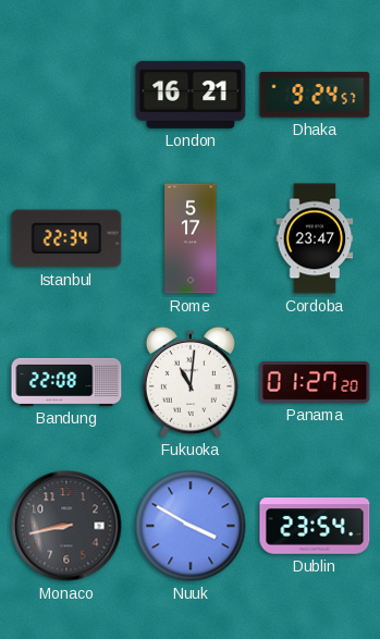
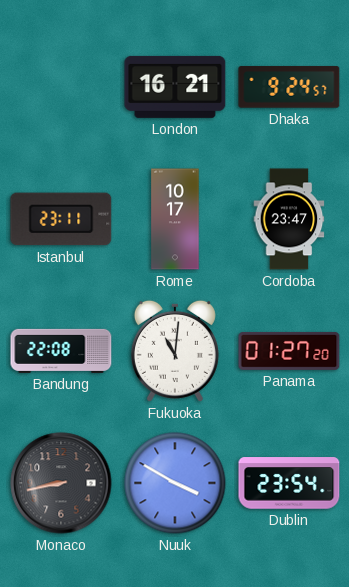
Istanbul: 22:34 -> 23:11 (61, 219)
Rome: 5:17 -> 10:17 (175, 219)
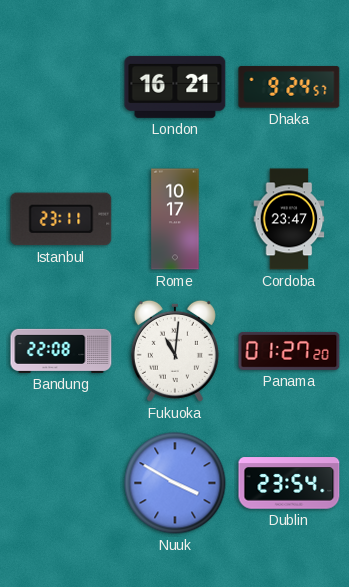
Monaco: 8:43 -> none (61, 483)
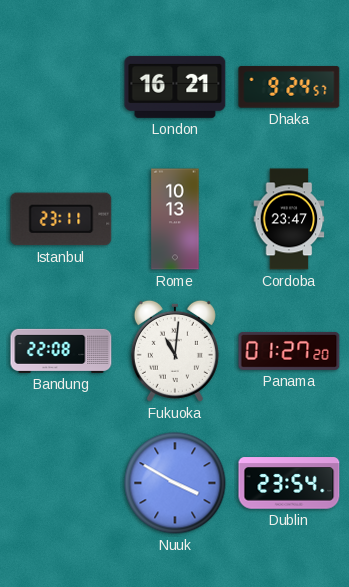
Rome: 10:17 -> 10:13 (175, 219)
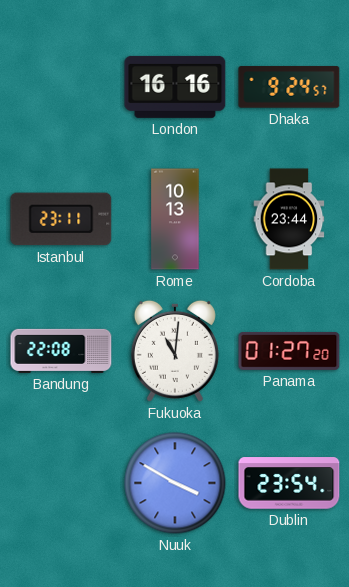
London: 16:21 -> 16:16 (175, 87)
Cordoba: 23:47 -> 23:44 (289, 219)
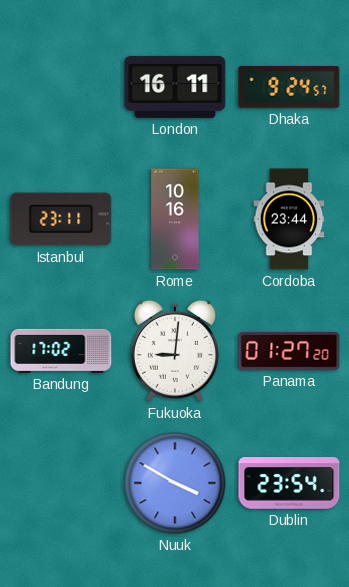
London: 16:16 -> 16:11 (175, 87)
Rome: 10:13 -> 10:16 (175, 219)
Bandung: 22:08 -> 17:02 (61, 351)
Fukuoka: 11:01 -> 9:01 (175, 351)
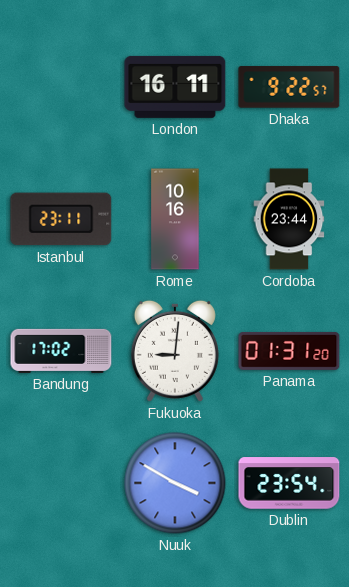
Dhaka: 9:24 -> 9:22 (289, 87)
Panama: 01:27 -> 01:31 (289, 351)
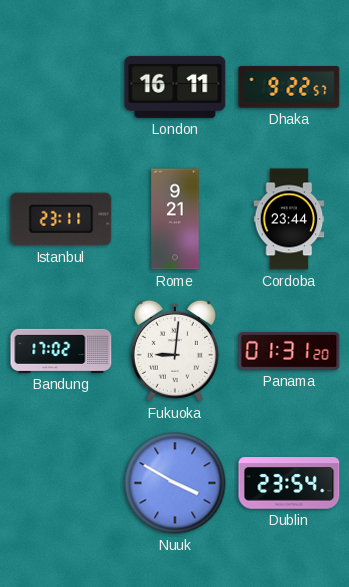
Rome: 10:16 -> 9:21 (175, 219)
